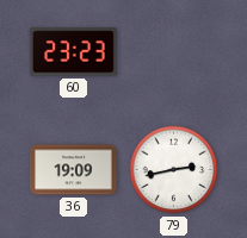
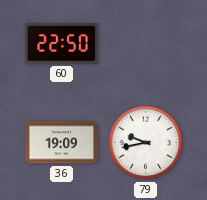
60: 23:23 -> 22:50 (61, 44)
79: 2:43 -> 9:43 (146, 143)
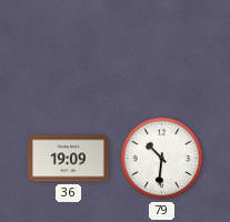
60: 22:50 -> none (61, 44)
79: 9:43 -> 10:31 (162, 159)
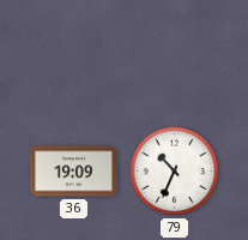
79: 10:31 -> 10:34 (175, 172)
